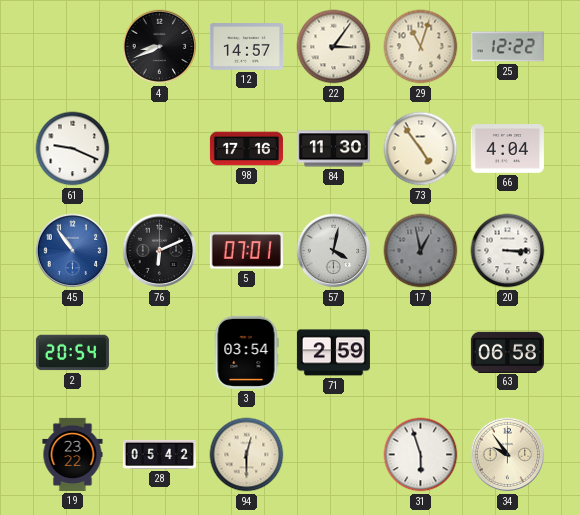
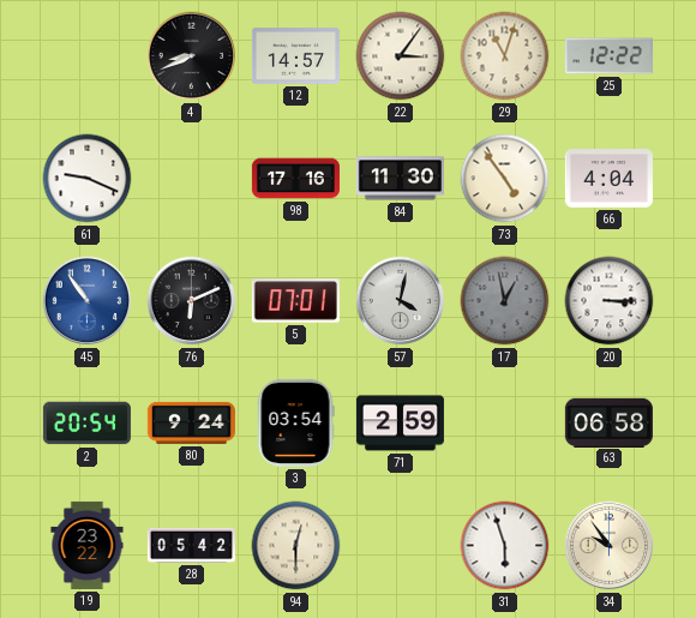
80: none -> 9:24 (191, 422)
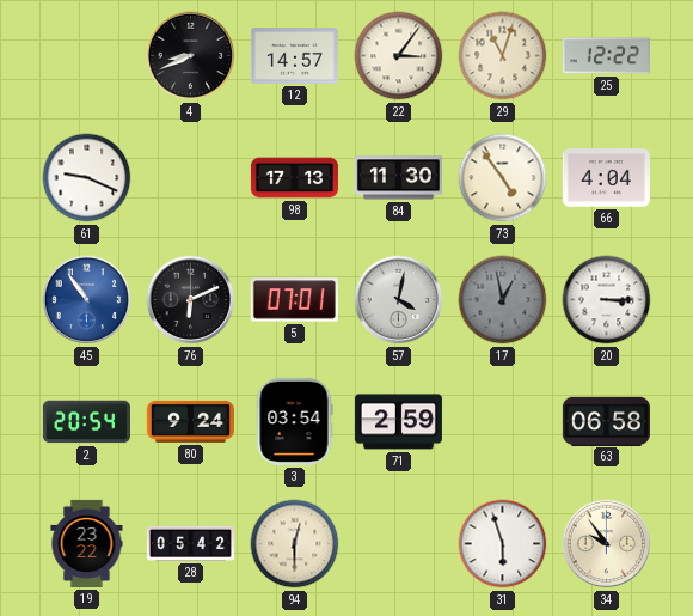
98: 17:16 -> 17:13 (294, 178)
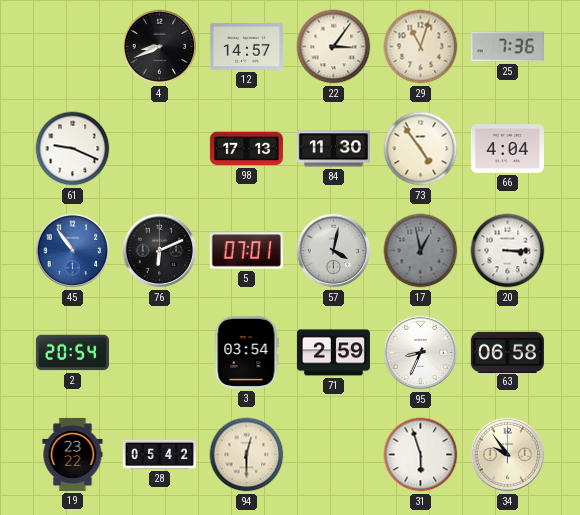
25: 12:22 -> 7:36 (507, 47)
80: 9:24 -> none (190, 421)
95: none -> 8:34 (421, 353)
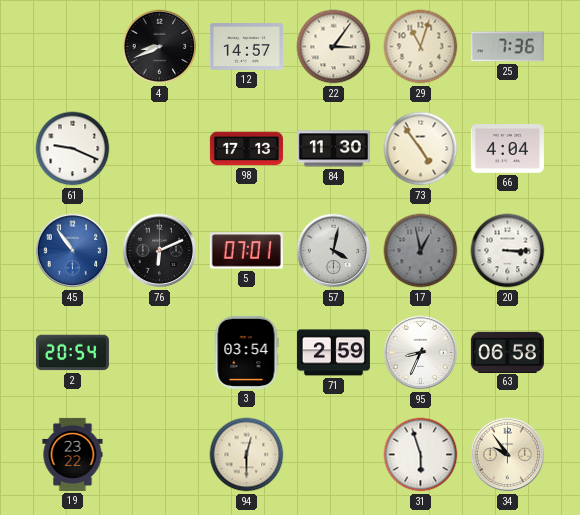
28: 05:42 -> none (159, 454)
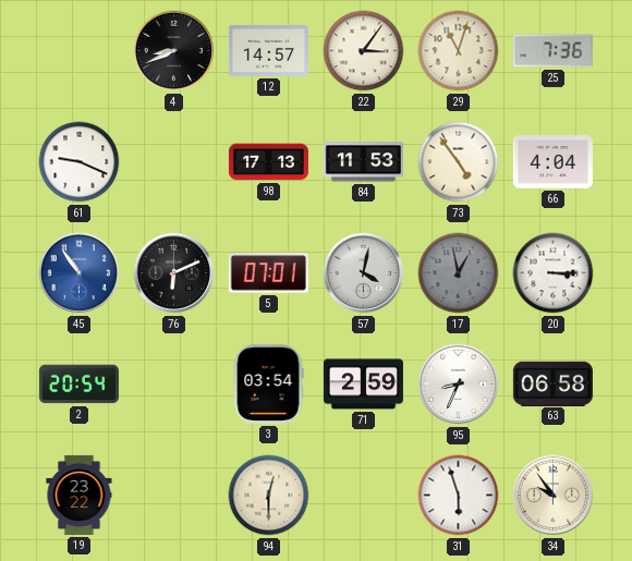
84: 11:30 -> 11:53 (363, 162)
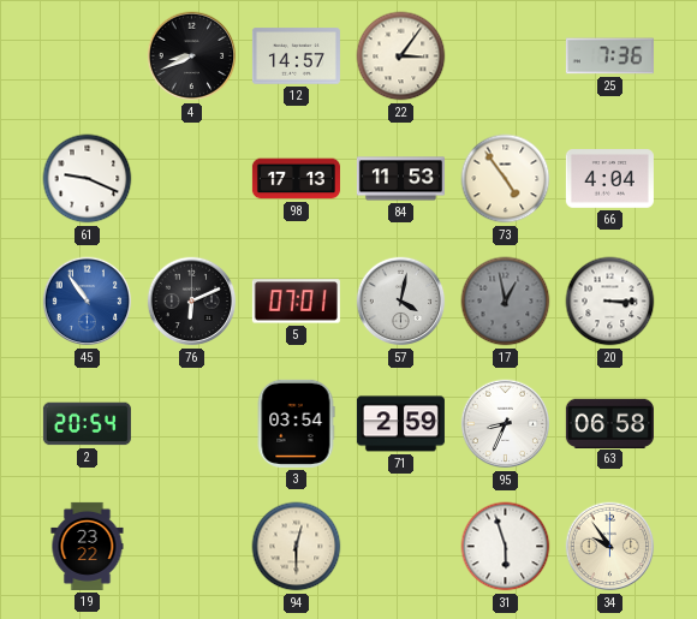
29: 11:03 -> none (459, 51)
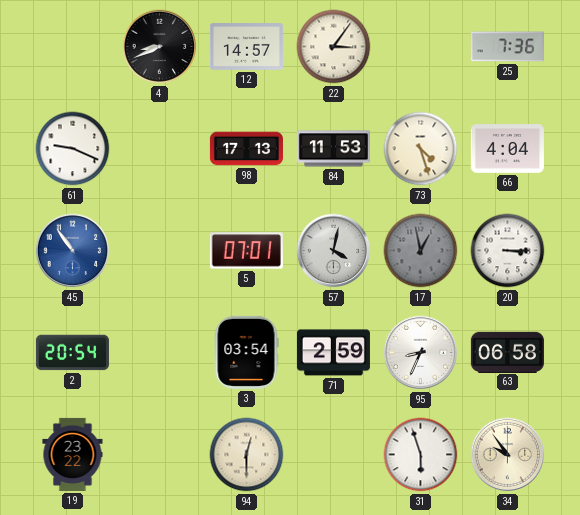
73: 4:54 -> 4:27 (421, 149)
76: 6:11 -> none (192, 302)
